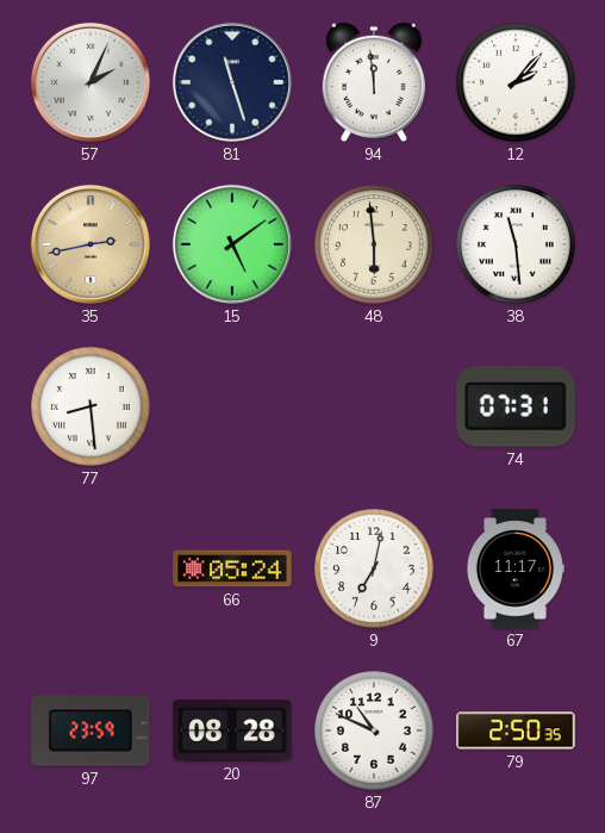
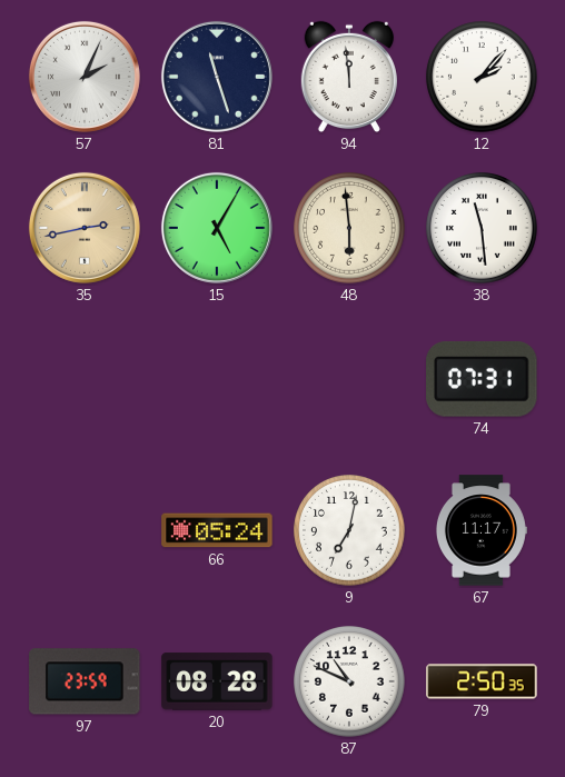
15: 5:09 -> 5:05 (217, 228)
77: 8:29 -> none (91, 406)
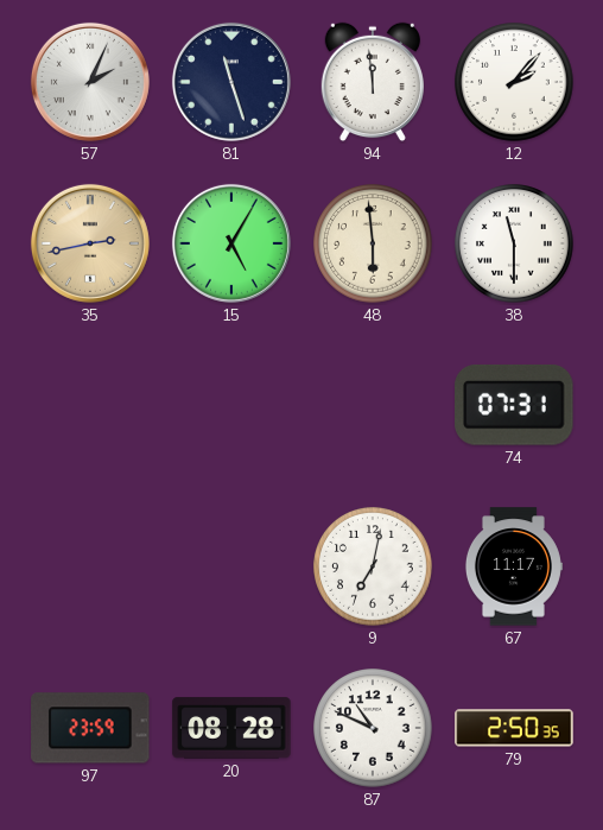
38: 11:29 -> 11:30 (514, 243)
66: 05:24 -> none (217, 530)
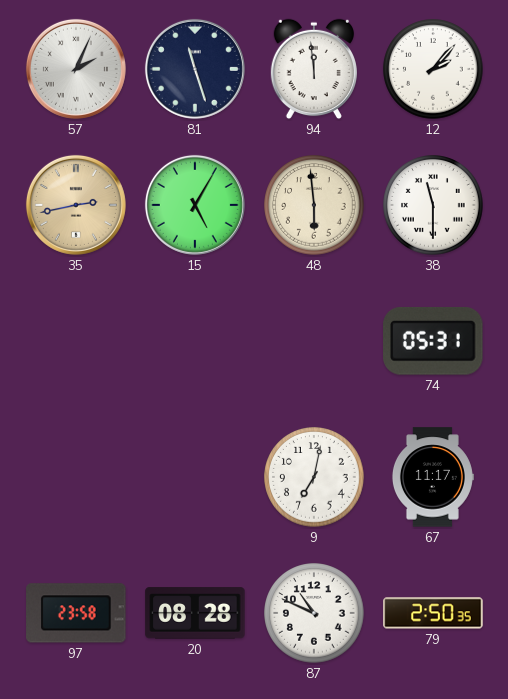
74: 07:31 -> 05:31 (433, 341)
97: 23:59 -> 23:58 (76, 613)
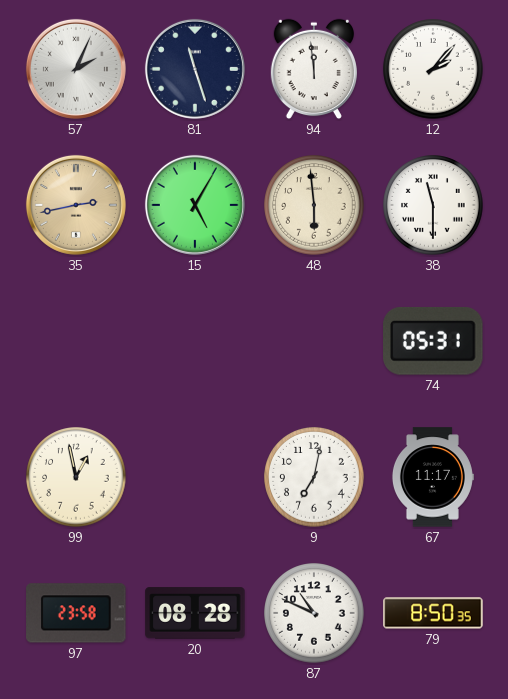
99: none -> 12:58 (76, 477)
79: 2:50 -> 8:50 (433, 613)
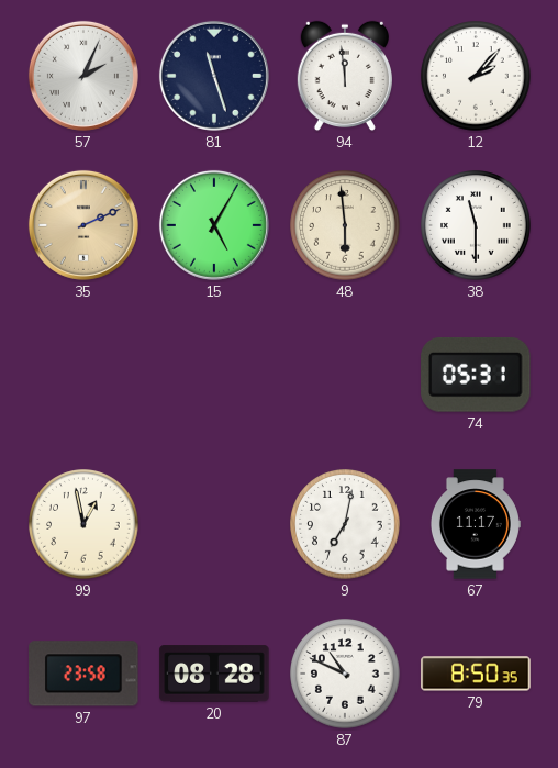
35: 2:43 -> 2:11 (83, 225)
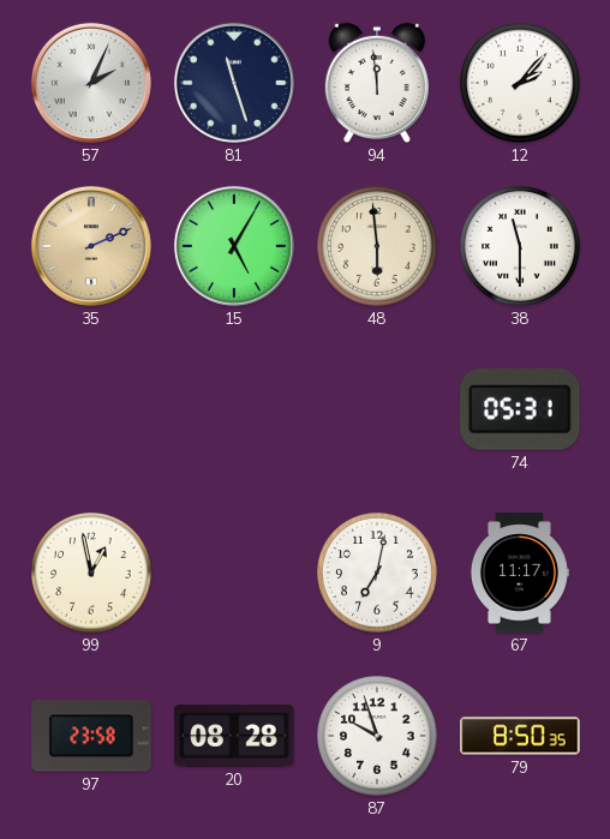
87: 10:49 -> 9:57 (377, 736)
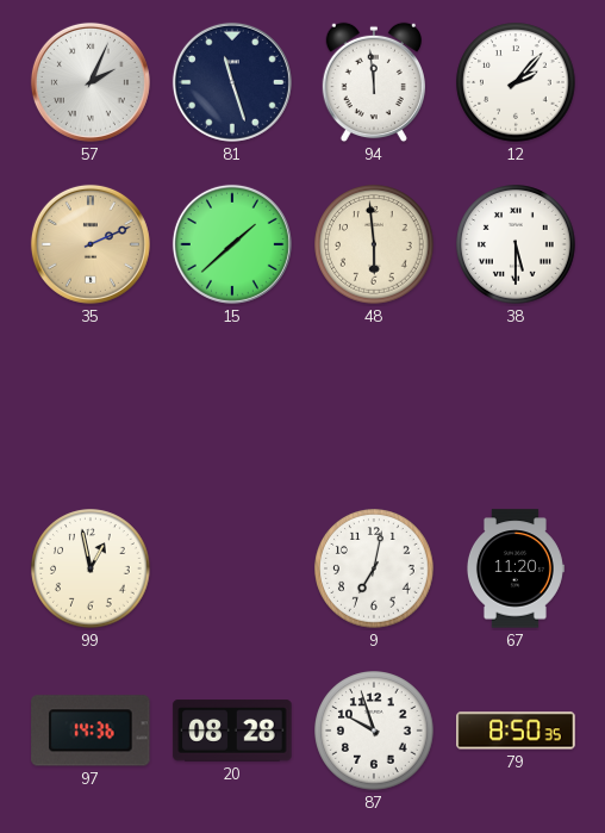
15: 5:05 -> 1:38 (232, 244)
38: 11:30 -> 5:30 (516, 244)
74: 05:31 -> none (520, 409)
67: 11:17 -> 11:20 (514, 568)
97: 23:58 -> 14:36 (91, 731)
